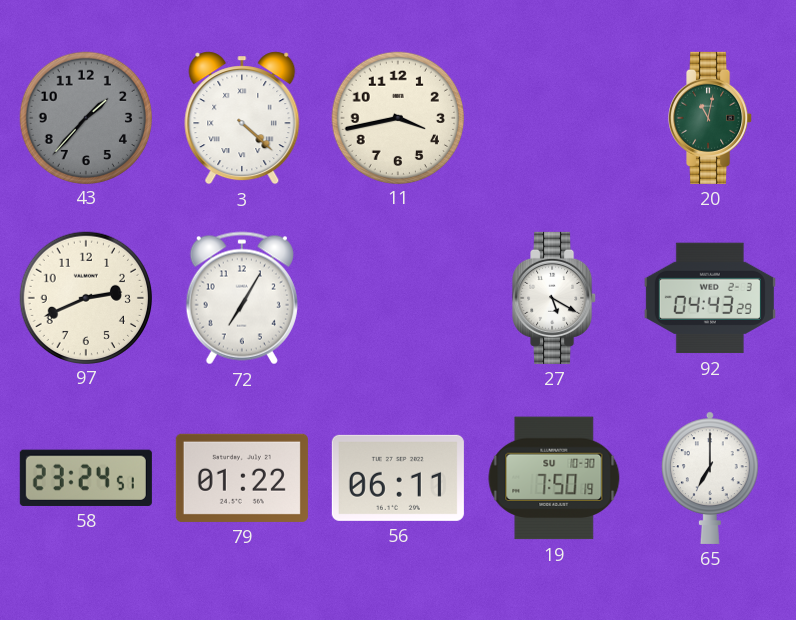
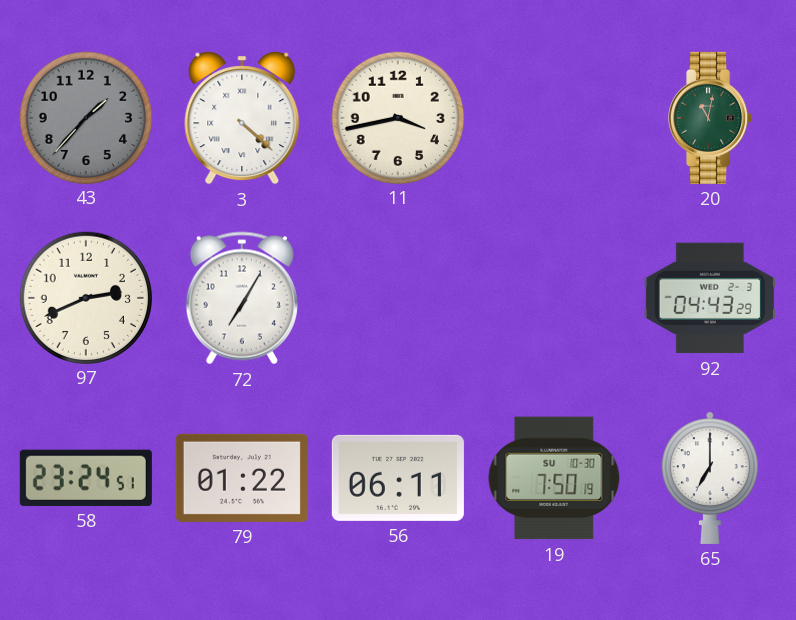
27: 5:20 -> none (555, 298)
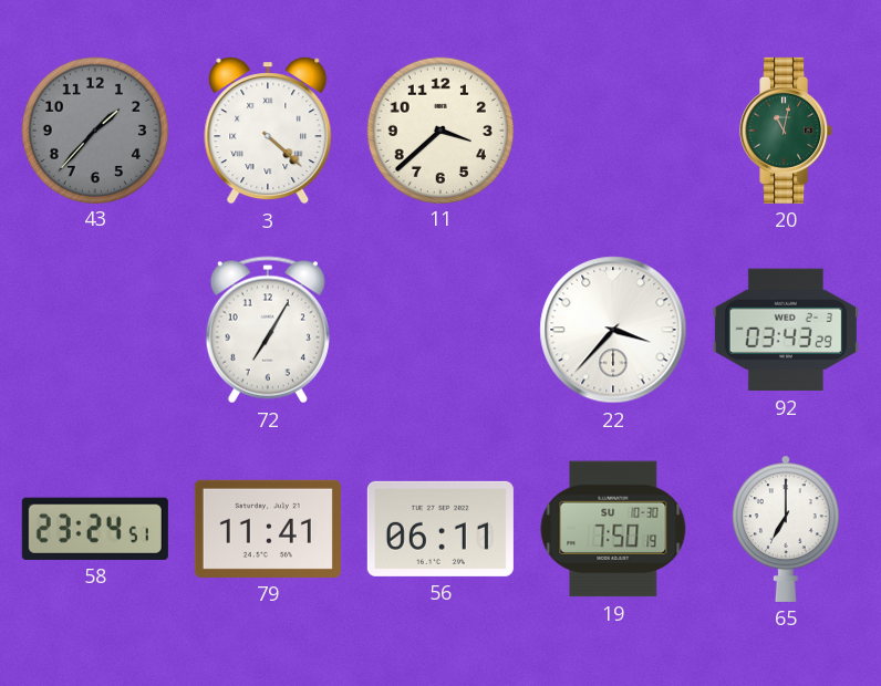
11: 3:43 -> 3:38 (439, 129)
97: 2:41 -> none (85, 297)
22: none -> 3:37 (613, 330)
92: 04:43 -> 03:43 (786, 330)
79: 01:22 -> 11:41 (268, 529)
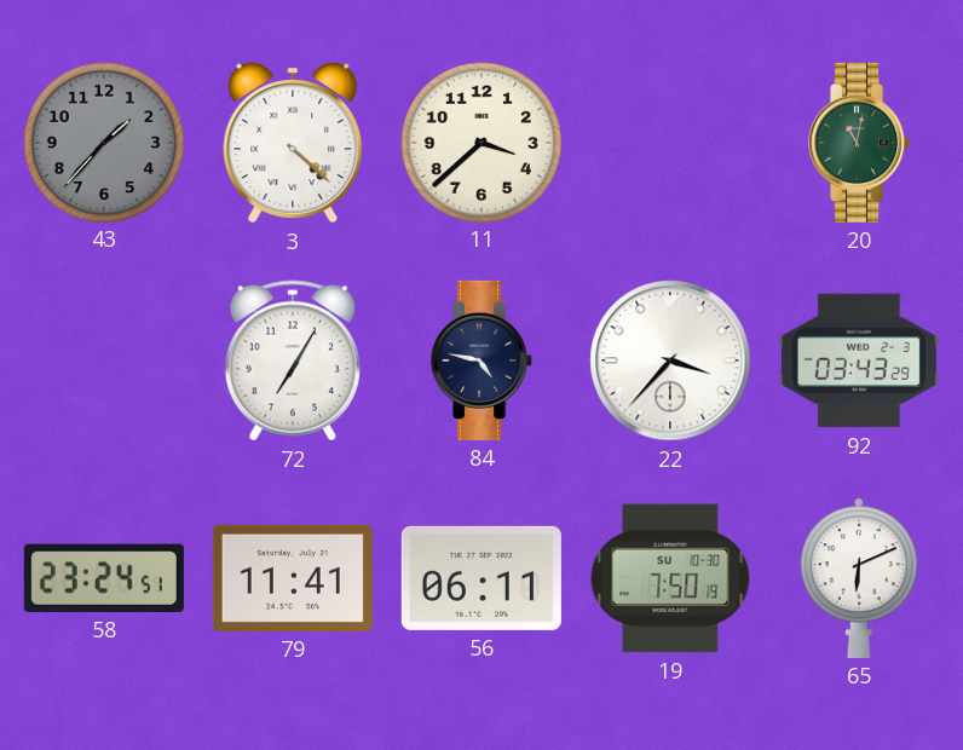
84: none -> 4:47 (483, 360)
65: 7:00 -> 6:11 (860, 578)
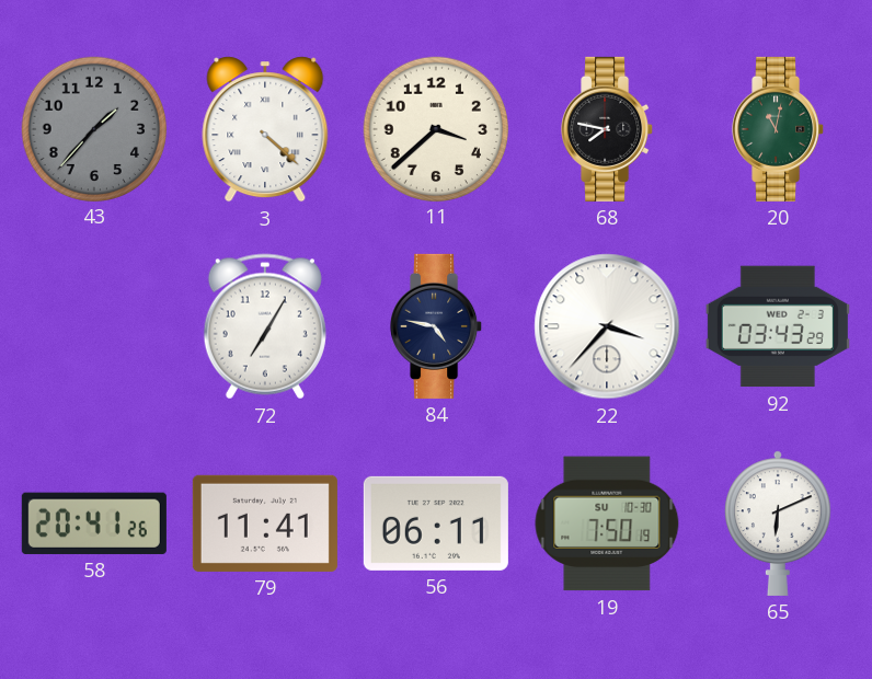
68: none -> 7:47 (608, 129)
58: 23:24 -> 20:41 (94, 523)
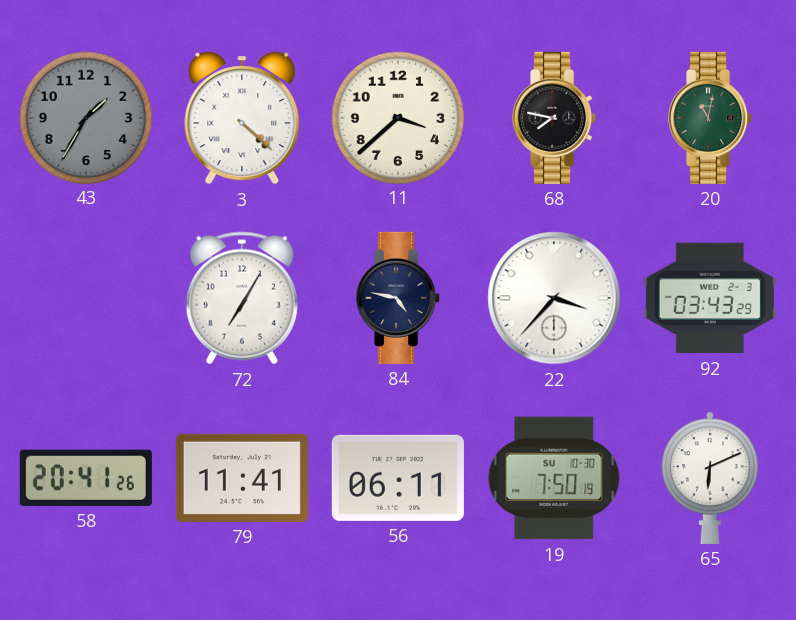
43: 1:37 -> 1:35 (85, 117)
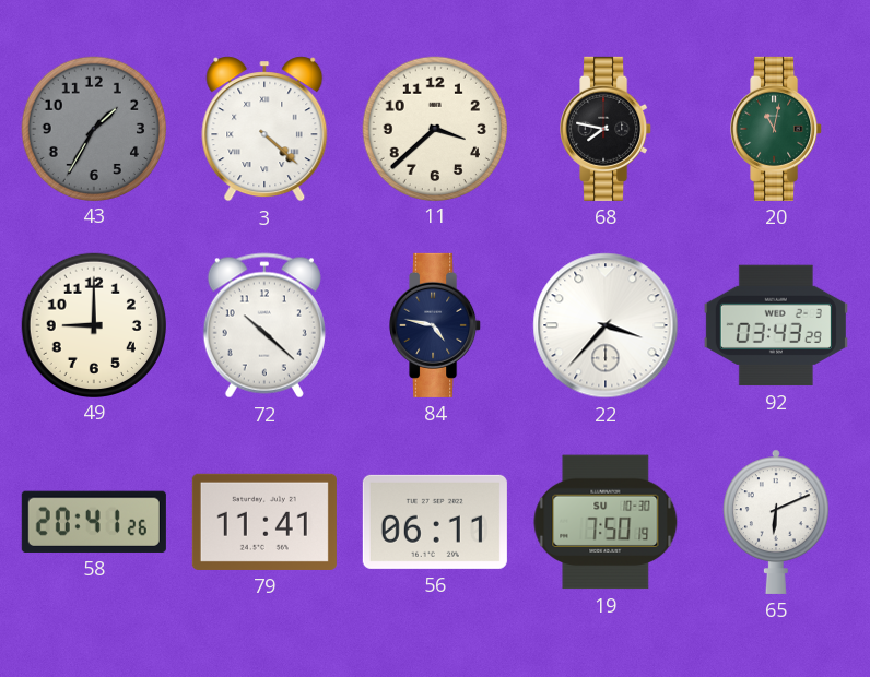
49: none -> 9:00 (93, 324)
72: 7:05 -> 10:22 (264, 325)
